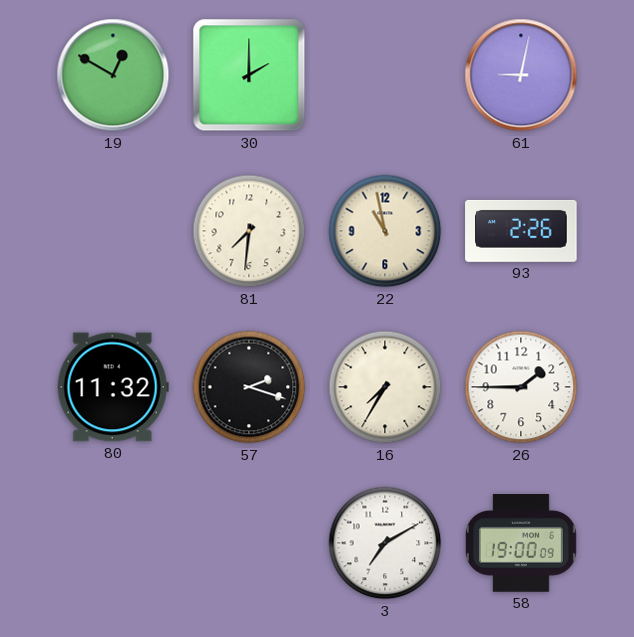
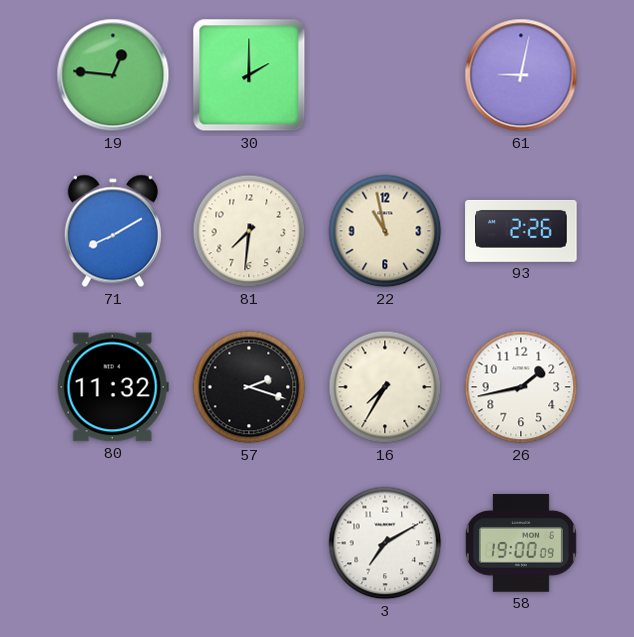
19: 12:50 -> 12:46 (113, 75)
71: none -> 8:10 (113, 231)
26: 1:45 -> 1:43 (521, 387)
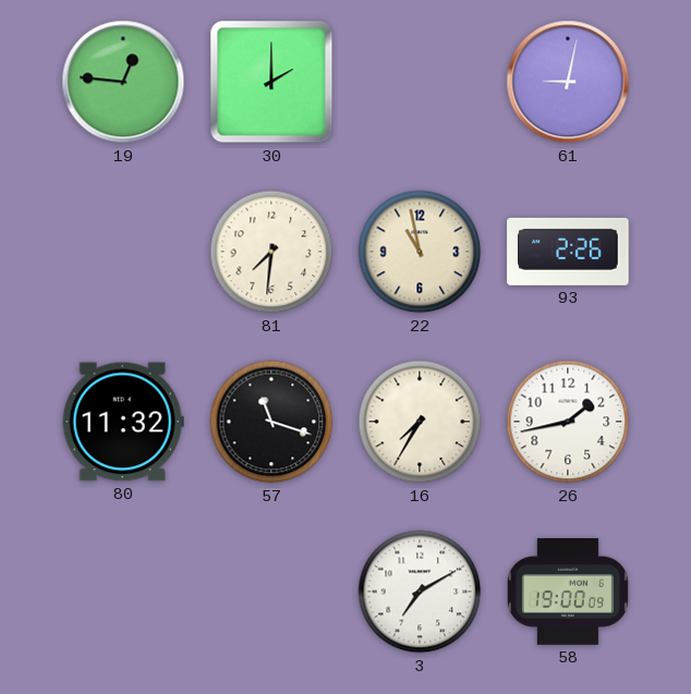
71: 8:10 -> none (113, 231)
57: 2:18 -> 11:18 (271, 422)
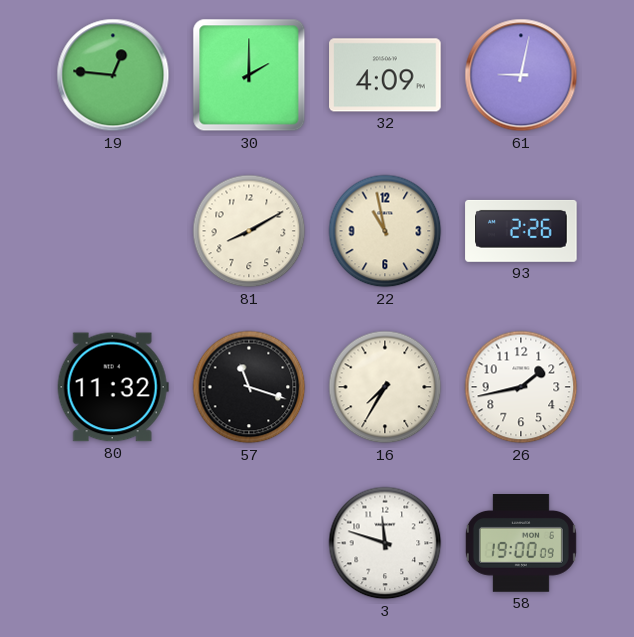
32: none -> 4:09 (385, 75)
81: 7:31 -> 8:10 (249, 231)
3: 7:10 -> 11:48 (385, 543)
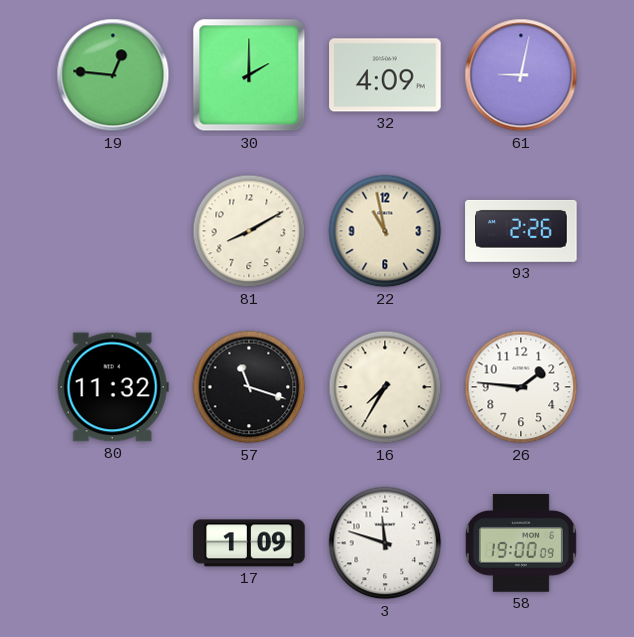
26: 1:43 -> 1:46 (521, 387)
17: none -> 1:09 (249, 543)
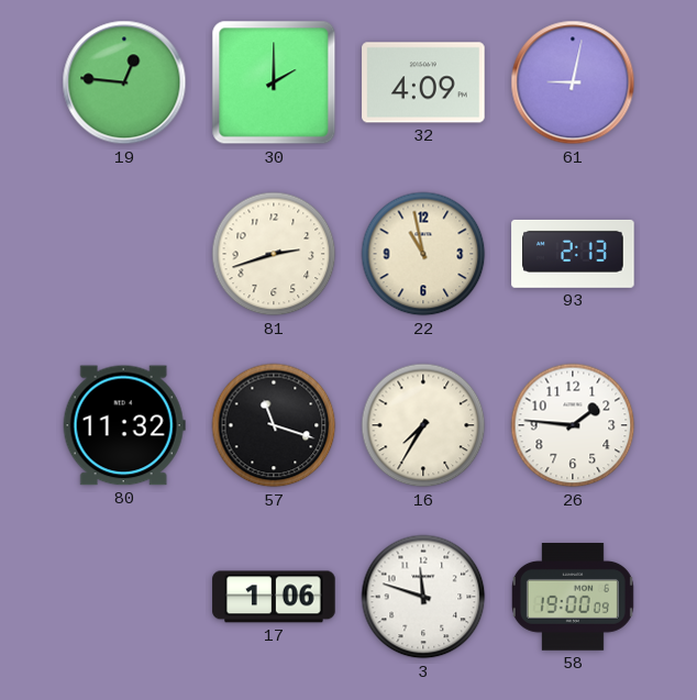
81: 8:10 -> 2:42 (274, 254)
93: 2:26 -> 2:13 (573, 254)
17: 1:09 -> 1:06 (274, 597)
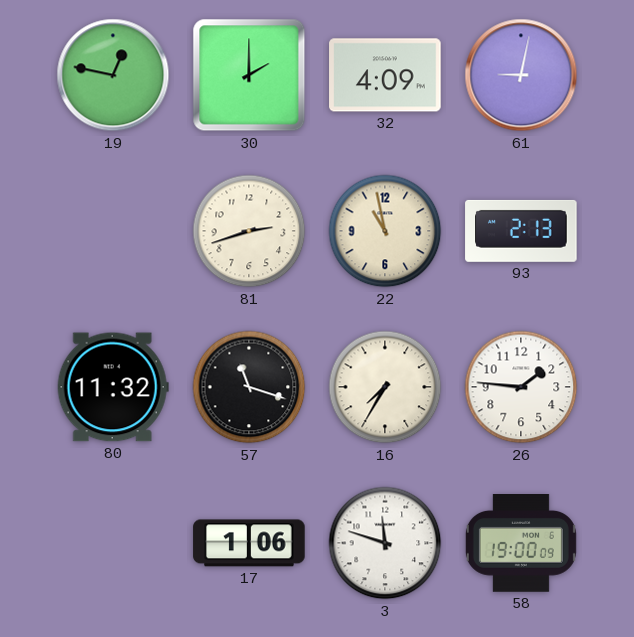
19: 12:46 -> 12:47 (113, 75)
